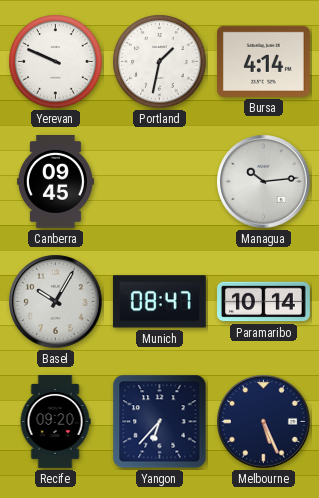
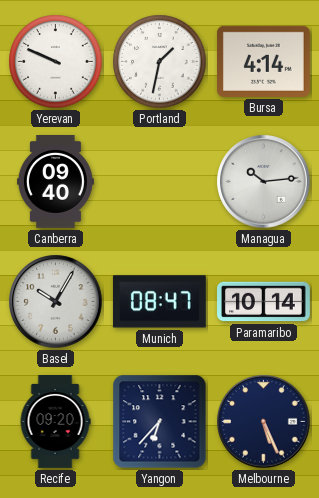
Canberra: 09:45 -> 09:40 (55, 182)
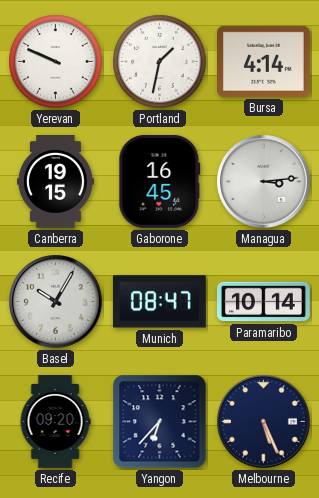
Canberra: 09:40 -> 19:15 (55, 182)
Gaborone: none -> 16:45 (160, 181)
Managua: 10:14 -> 3:14 (264, 182)
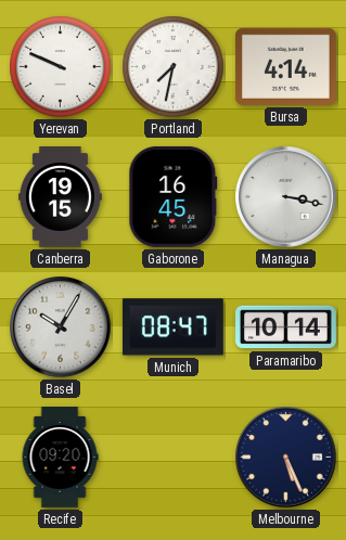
Portland: 1:32 -> 7:32 (174, 67)
Managua: 3:14 -> 3:17 (286, 197)
Yangon: 6:37 -> none (160, 422)
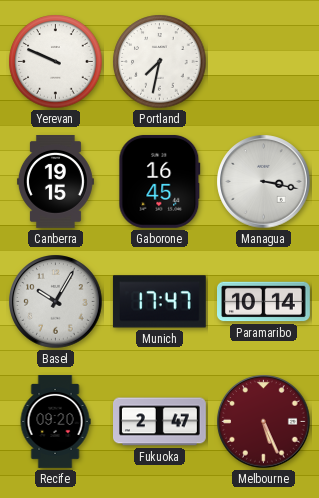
Bursa: 4:14 -> none (285, 66)
Munich: 08:47 -> 17:47 (159, 302)
Fukuoka: none -> 2:47 (160, 422)
Melbourne dial: navy -> burgundy (264, 422)
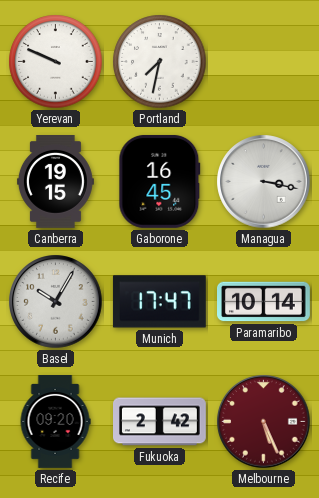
Fukuoka: 2:47 -> 2:42 (160, 422)
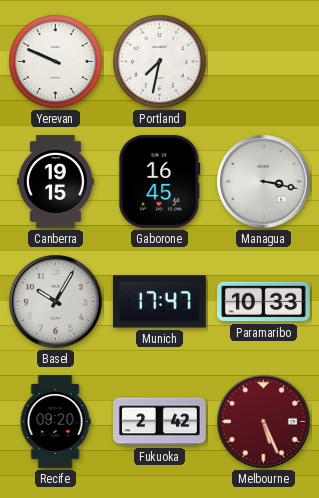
Paramaribo: 10:14 -> 10:33 (264, 302)
